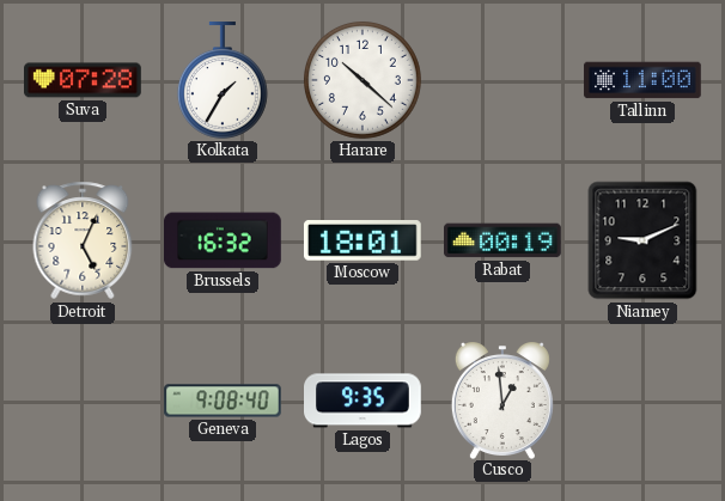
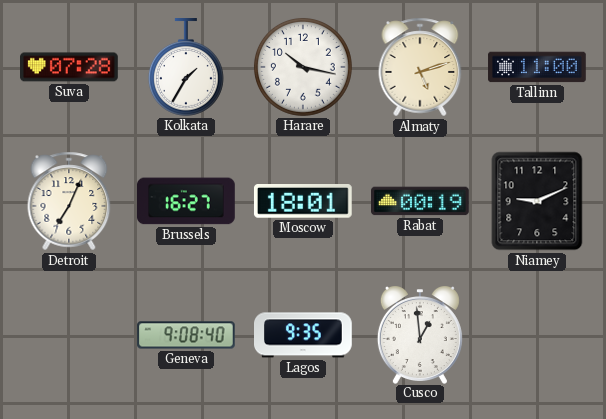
Harare: 10:22 -> 10:17 (303, 67)
Almaty: none -> 5:12 (420, 67)
Detroit: 5:04 -> 7:04 (69, 201)
Brussels: 16:32 -> 16:27 (187, 201)
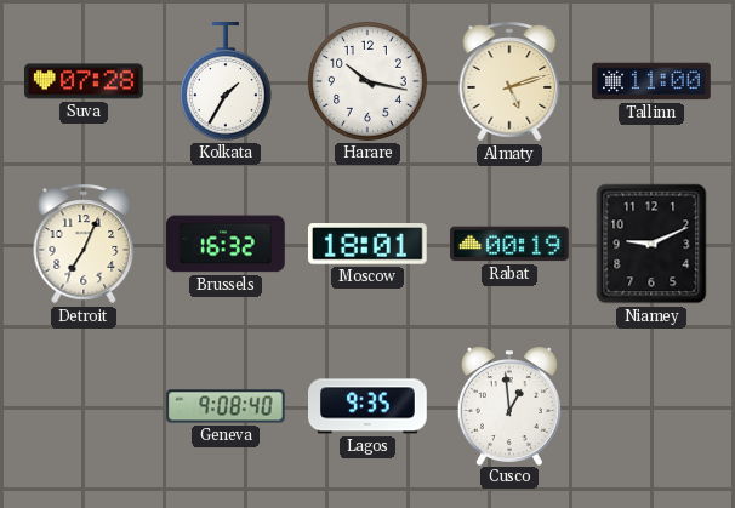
Brussels: 16:27 -> 16:32 (227, 244)
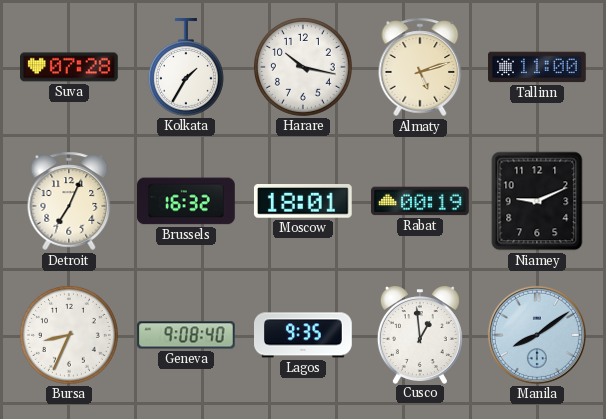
Bursa: none -> 8:34 (69, 335)
Manila: none -> 8:09 (537, 335)
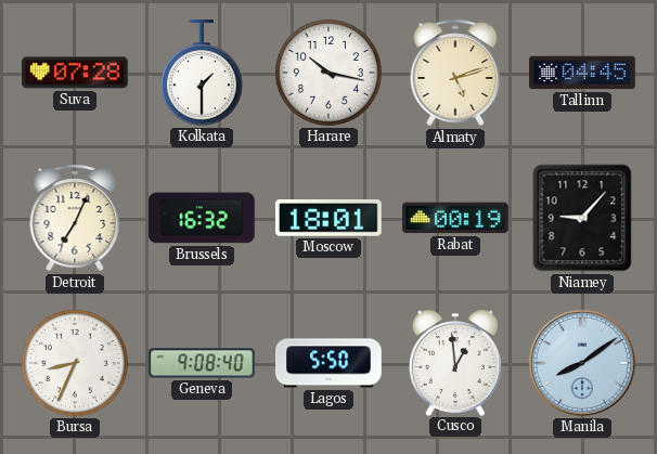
Kolkata: 1:35 -> 1:30 (202, 73)
Tallinn: 11:00 -> 04:45 (582, 73)
Niamey: 9:11 -> 9:07 (582, 218)
Lagos: 9:35 -> 5:50 (330, 363)
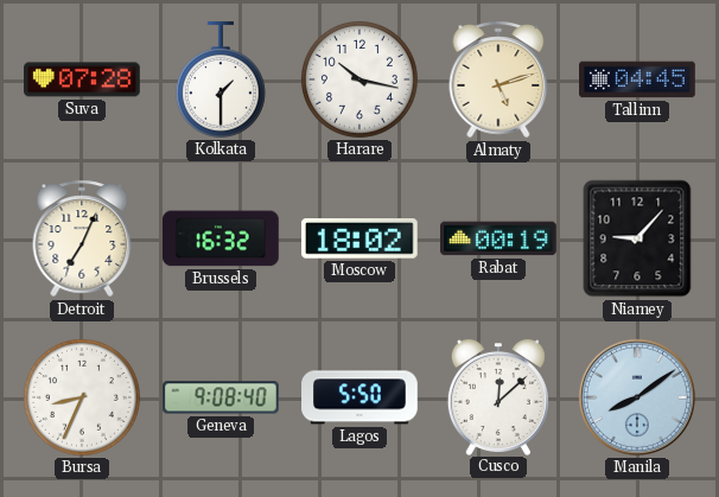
Moscow: 18:01 -> 18:02 (359, 240)
Cusco: 12:59 -> 12:08 (498, 397)
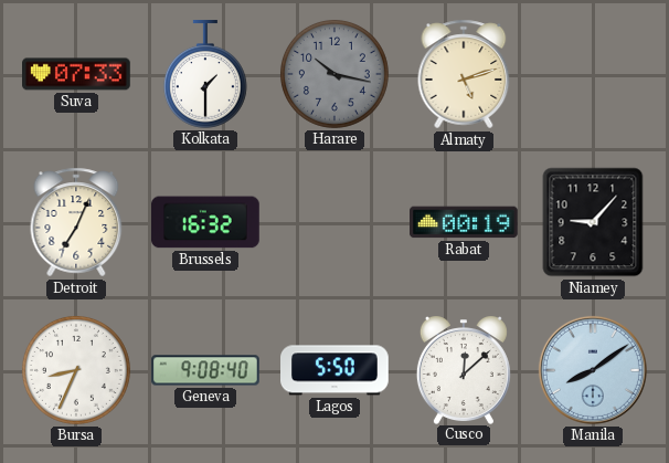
Suva: 07:28 -> 07:33 (77, 74)
Harare dial: white -> grey (334, 74)
Tallinn: 04:45 -> none (637, 79)
Moscow: 18:02 -> none (359, 240)
